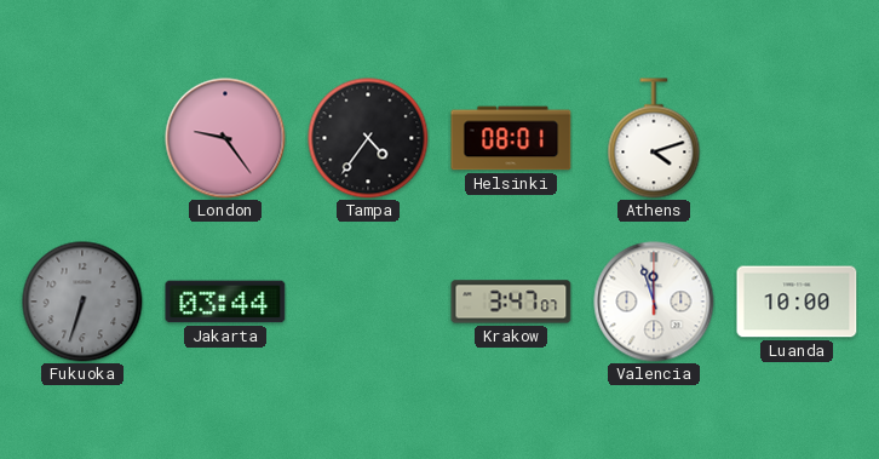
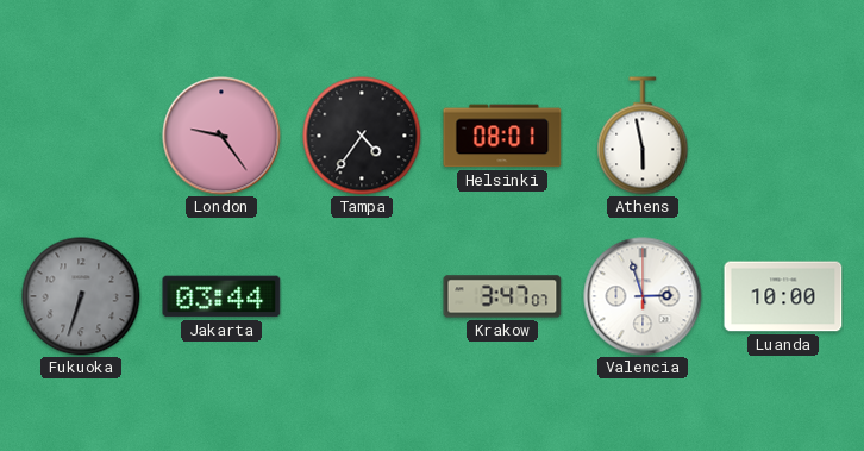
Athens: 4:12 -> 5:58 (643, 136)
Valencia: 11:57 -> 2:57 (643, 296)
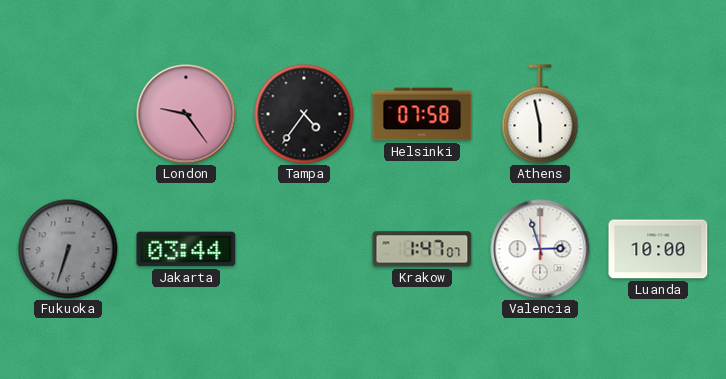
Helsinki: 08:01 -> 07:58 (422, 114)
Krakow: 3:47 -> 1:47 (422, 249)
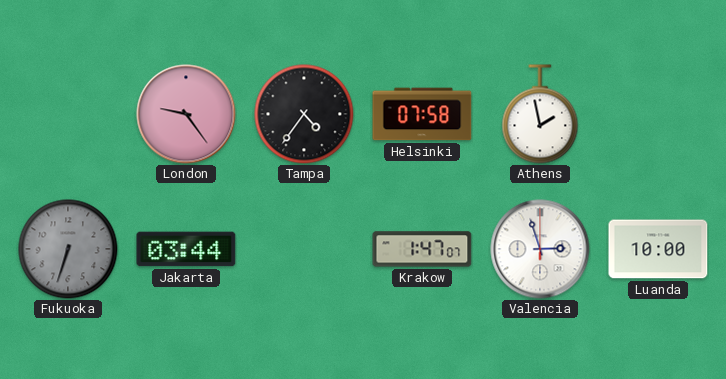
Athens: 5:58 -> 1:58 (540, 114)
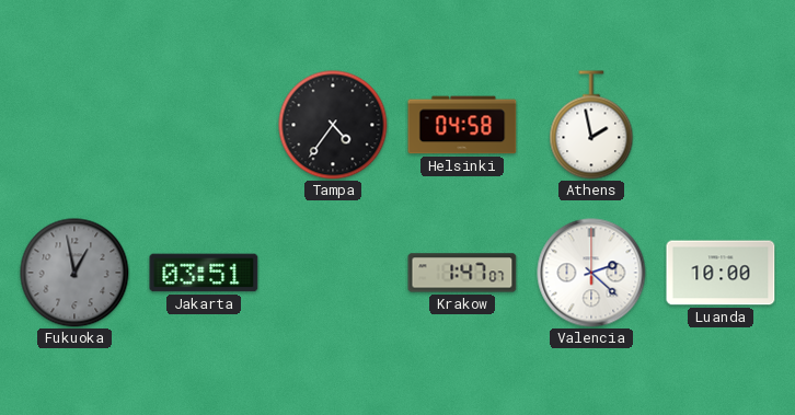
London: 9:24 -> none (186, 114)
Helsinki: 07:58 -> 04:58 (462, 125)
Fukuoka: 6:33 -> 12:58 (74, 273)
Jakarta: 03:44 -> 03:51 (204, 273)
Valencia: 2:57 -> 2:22 (591, 273)
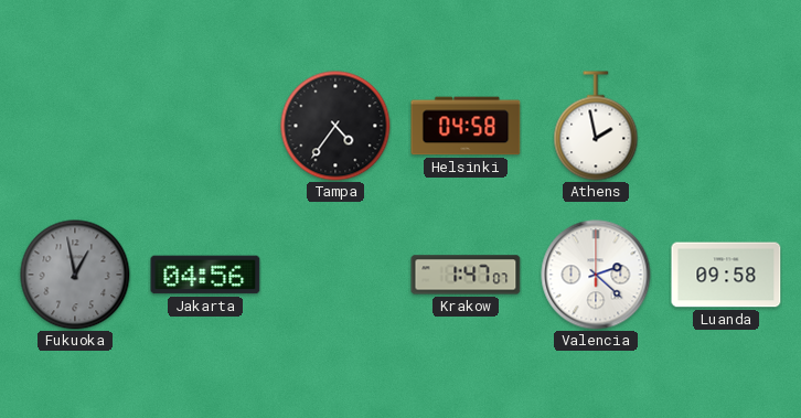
Jakarta: 03:51 -> 04:56 (205, 275)
Luanda: 10:00 -> 09:58 (726, 275)
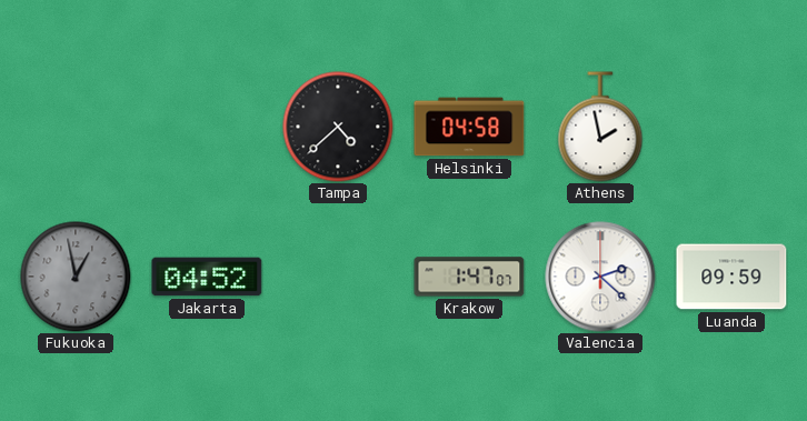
Tampa: 4:36 -> 4:38 (338, 127)
Jakarta: 04:56 -> 04:52 (207, 277)
Luanda: 09:58 -> 09:59 (731, 277)
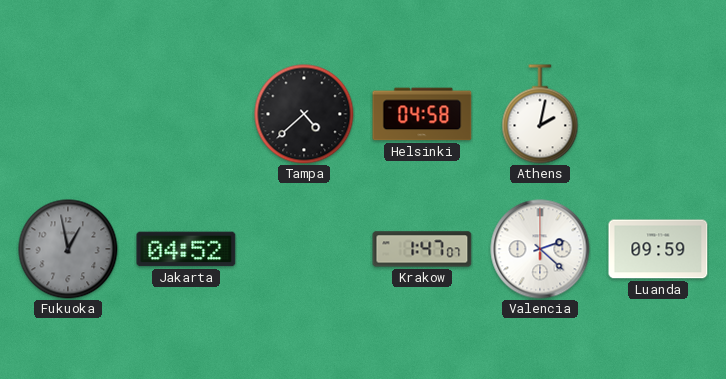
Athens: 1:58 -> 2:02 (540, 114)
